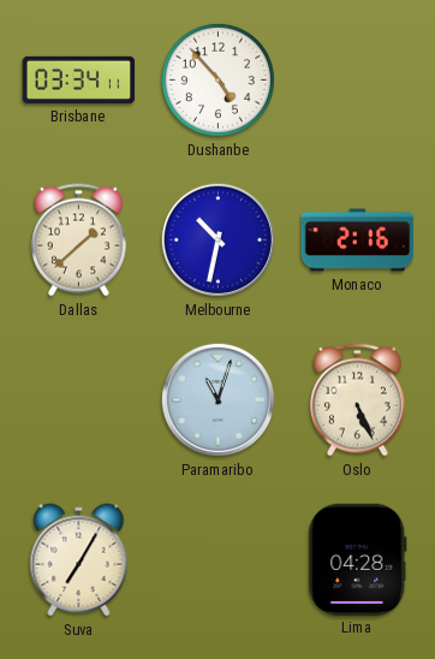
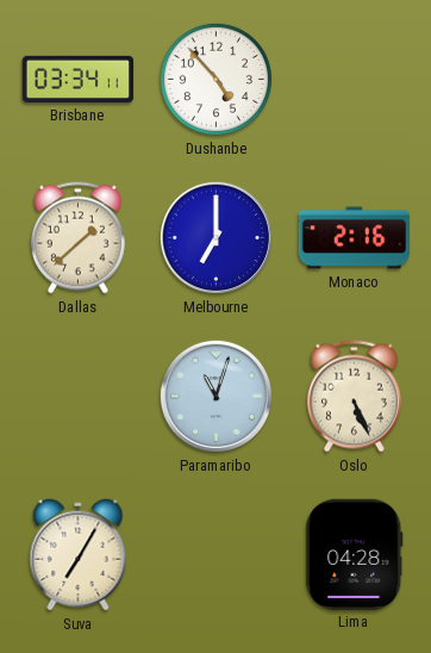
Melbourne: 10:32 -> 7:00 (215, 237)
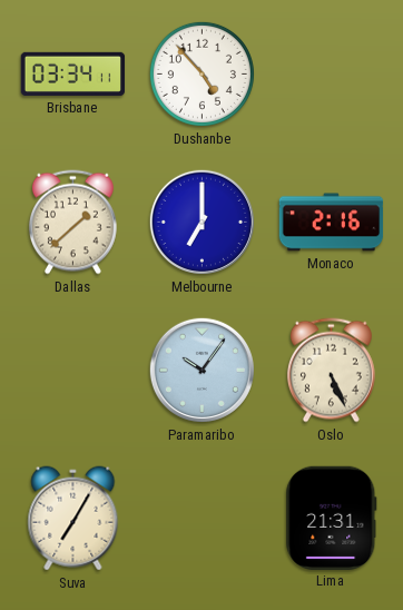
Paramaribo: 11:03 -> 10:06 (202, 370)
Lima: 04:28 -> 21:31 (332, 518)
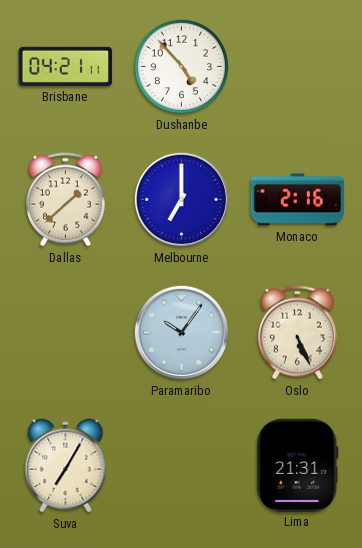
Brisbane: 03:34 -> 04:21 (66, 66)
